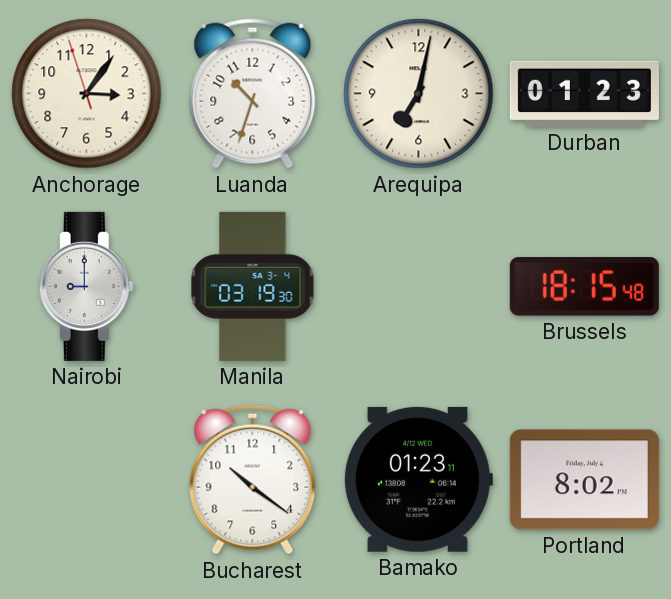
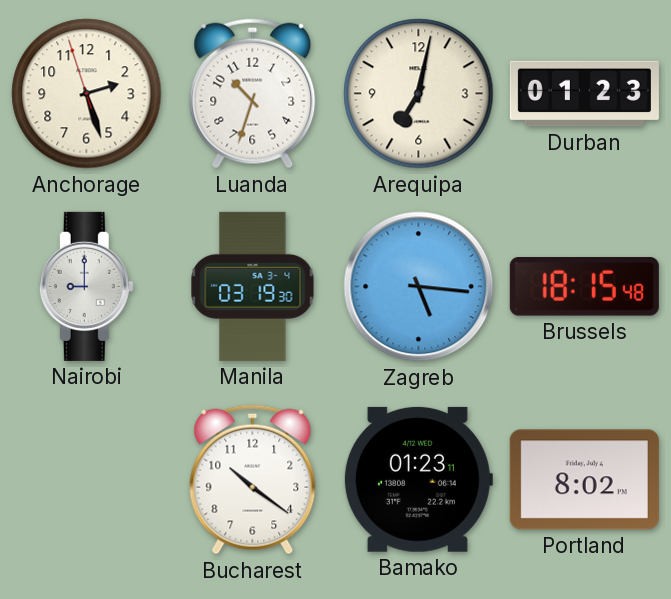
Anchorage: 3:05 -> 2:26 (87, 94)
Zagreb: none -> 5:16 (419, 287)
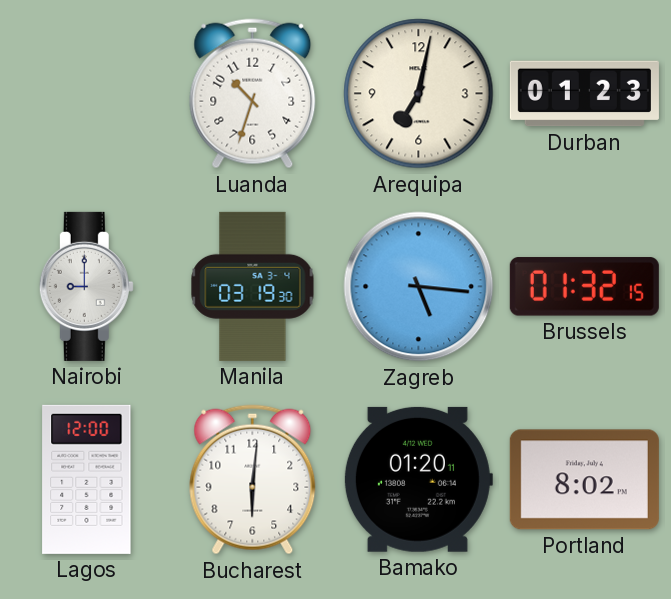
Anchorage: 2:26 -> none (87, 94)
Brussels: 18:15 -> 01:32 (584, 287)
Lagos: none -> 12:00 (87, 479)
Bucharest: 10:21 -> 6:01 (253, 480)
Bamako: 01:23 -> 01:20 (418, 479)
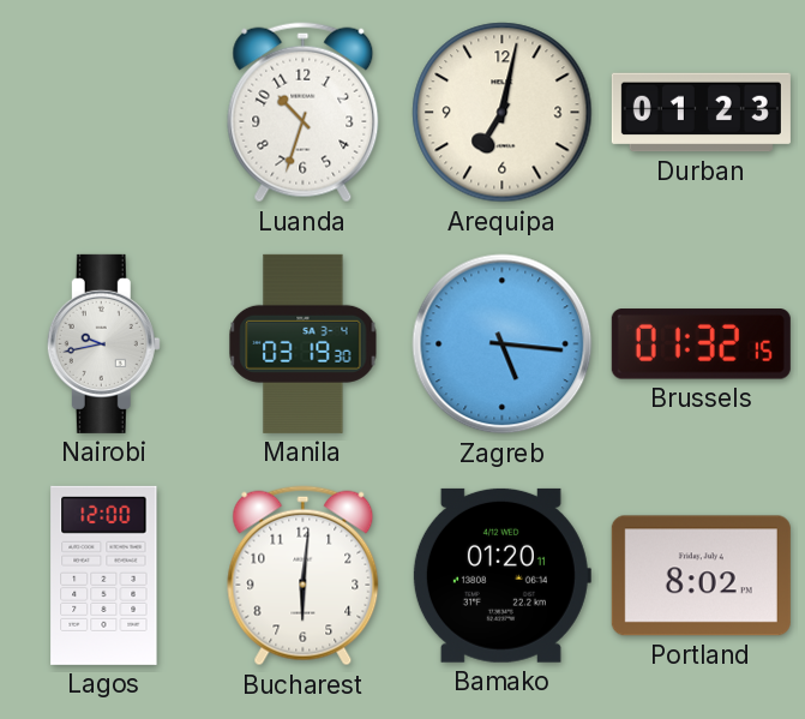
Nairobi: 9:00 -> 9:43 (103, 343)
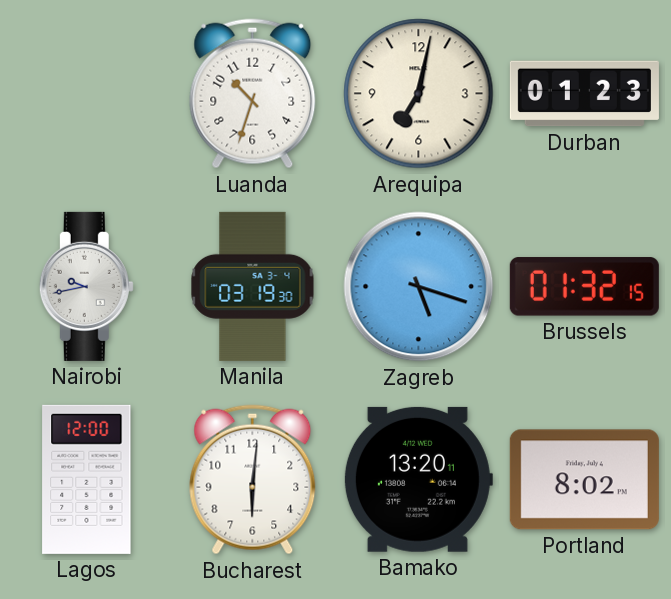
Zagreb: 5:16 -> 5:18 (419, 287)
Bamako: 01:20 -> 13:20 (418, 479)
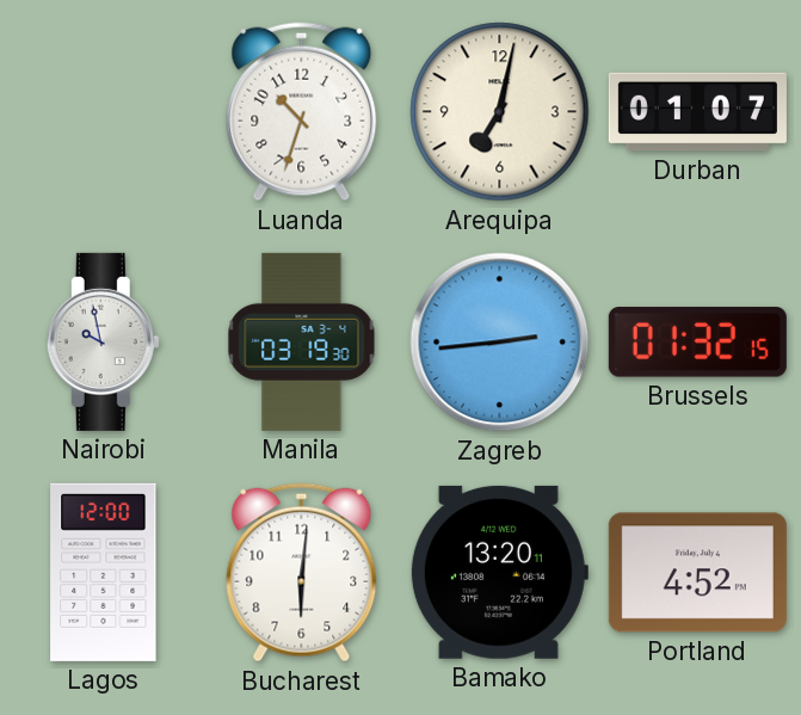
Durban: 01:23 -> 01:07 (697, 112)
Nairobi: 9:43 -> 9:58 (103, 341)
Zagreb: 5:18 -> 2:44 (500, 343)
Portland: 8:02 -> 4:52 (697, 573)
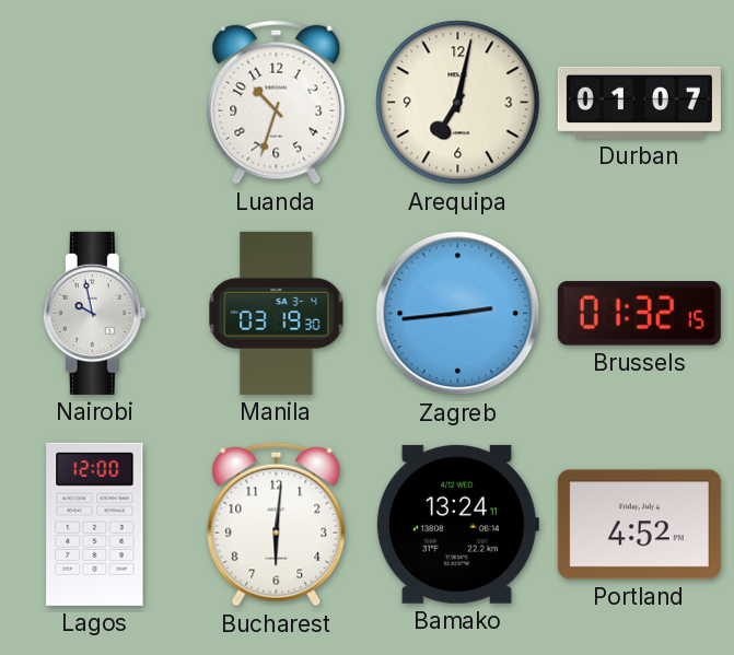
Bamako: 13:20 -> 13:24 (457, 524)
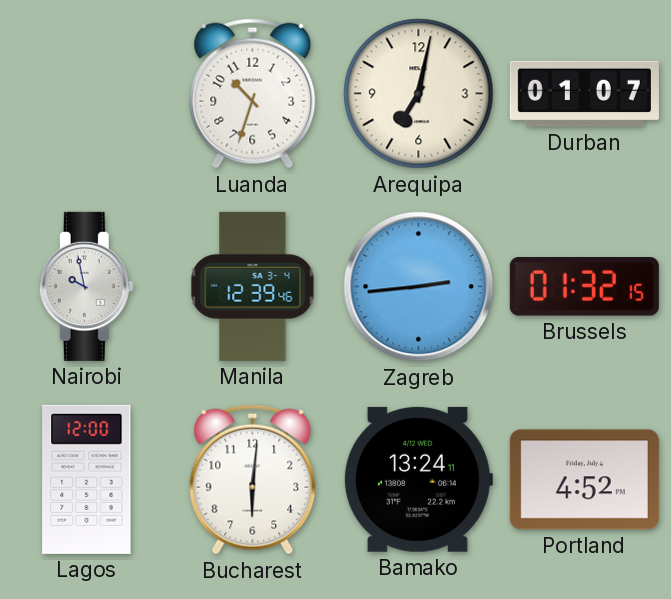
Manila: 03:19 -> 12:39 (253, 286)
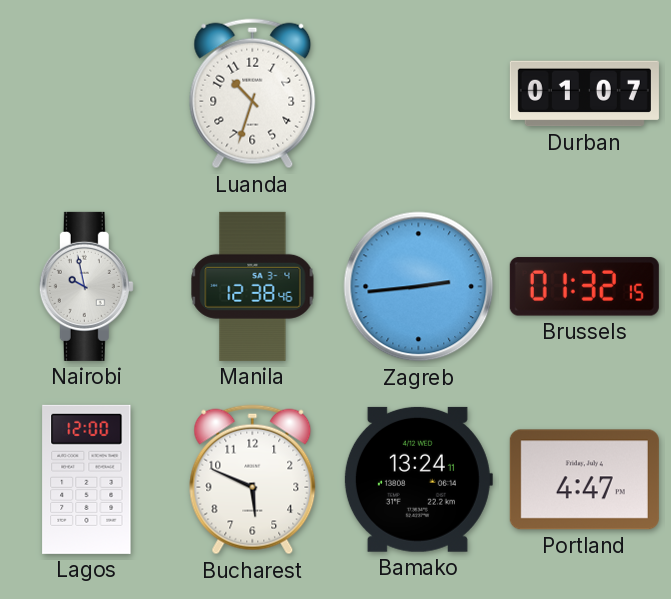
Arequipa: 7:02 -> none (419, 94)
Manila: 12:39 -> 12:38 (253, 286)
Bucharest: 6:01 -> 5:49 (253, 480)
Portland: 4:52 -> 4:47 (584, 480)
